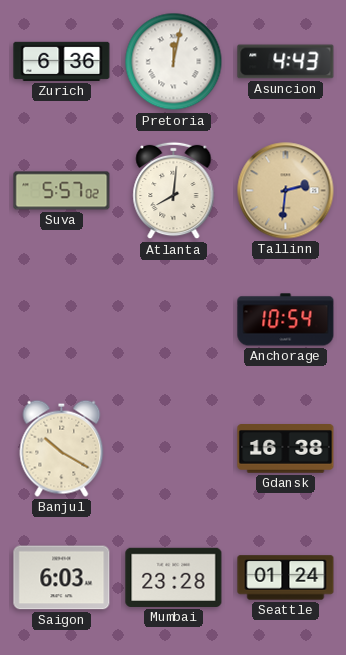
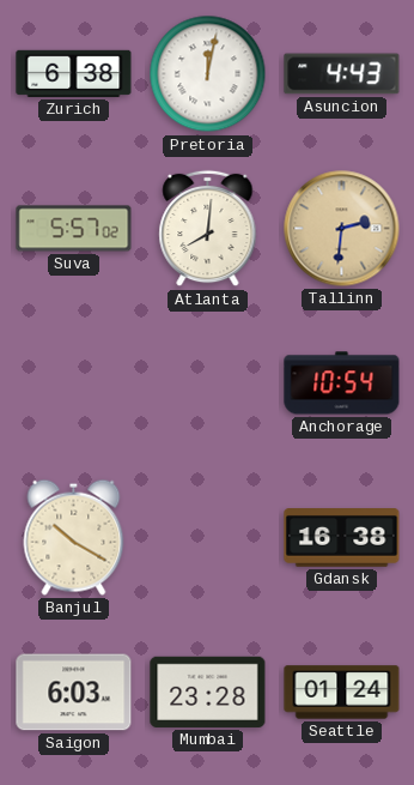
Zurich: 6:36 -> 6:38 (74, 73)
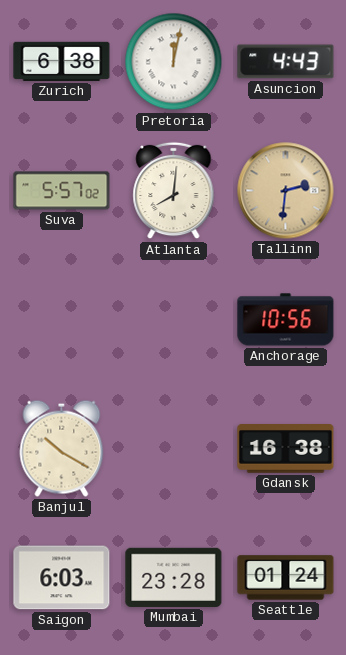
Anchorage: 10:54 -> 10:56 (286, 320)
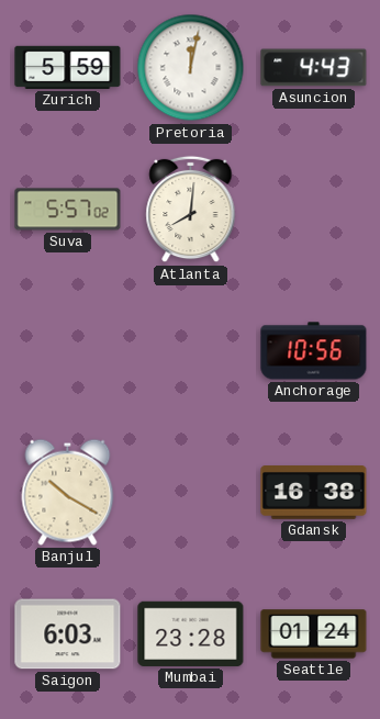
Zurich: 6:38 -> 5:59 (68, 67)
Tallinn: 2:31 -> none (286, 191)
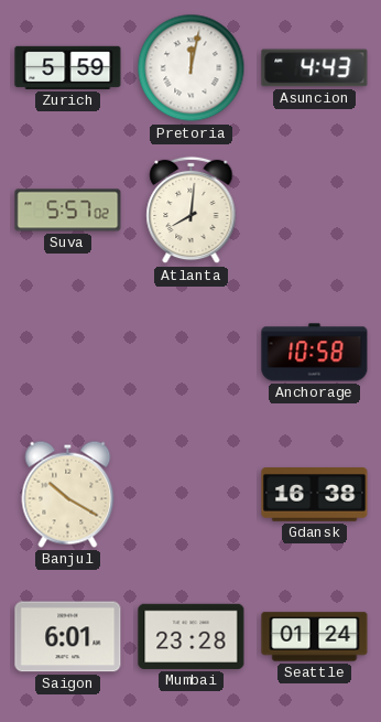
Anchorage: 10:56 -> 10:58 (315, 353)
Saigon: 6:03 -> 6:01 (68, 637)
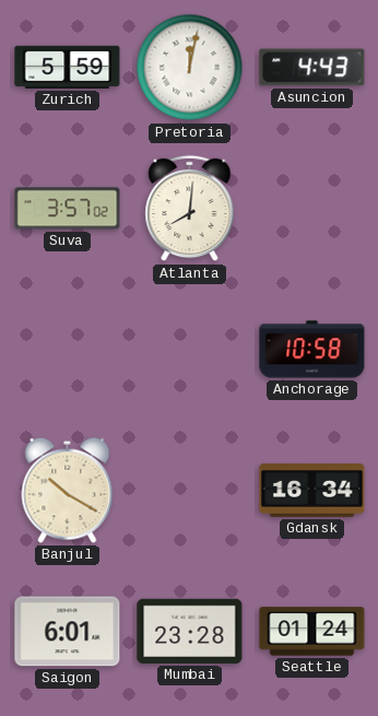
Suva: 5:57 -> 3:57 (68, 209)
Gdansk: 16:38 -> 16:34 (312, 491)
